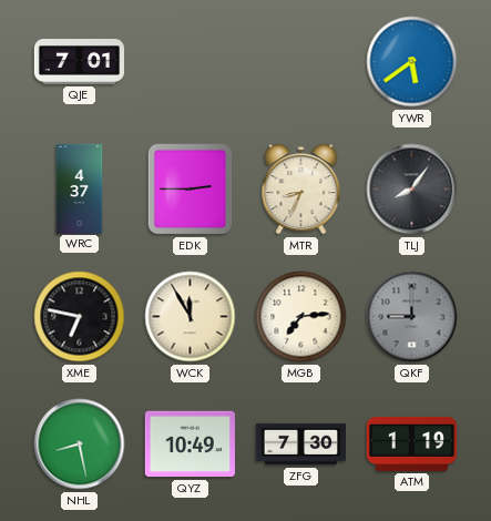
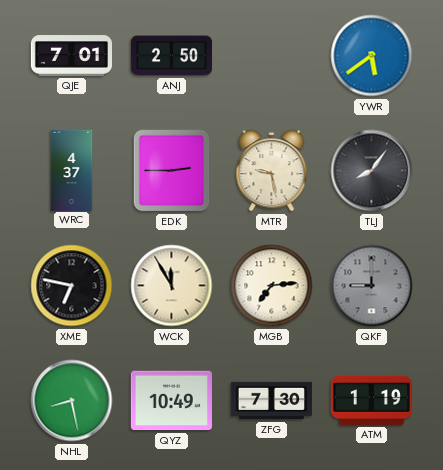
ANJ: none -> 2:50 (171, 56)
MTR: 8:34 -> 9:28 (272, 171)
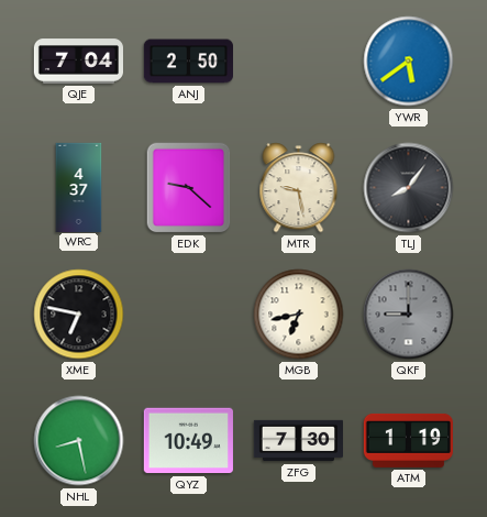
QJE: 7:01 -> 7:04 (78, 62)
EDK: 2:45 -> 9:22 (189, 188)
WCK: 11:55 -> none (172, 286)
MGB: 7:14 -> 6:43 (299, 315)
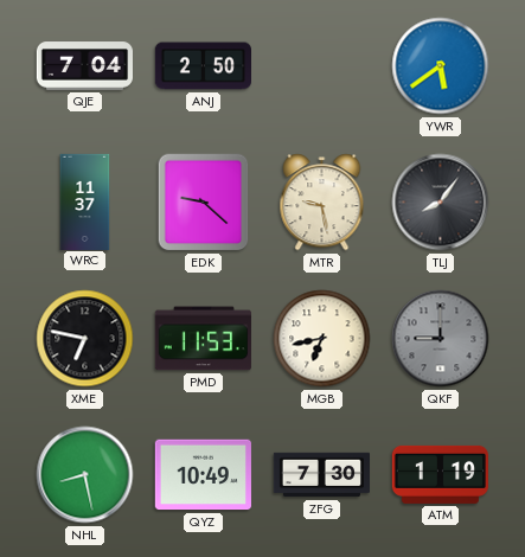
WRC: 4:37 -> 11:37 (85, 201)
PMD: none -> 11:53 (203, 339)
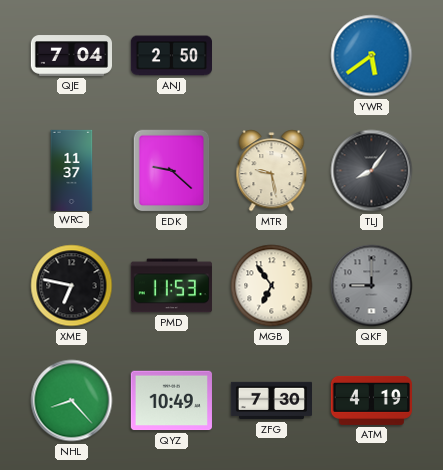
MGB: 6:43 -> 6:54 (272, 286)
NHL: 8:28 -> 8:23 (72, 401)
ATM: 1:19 -> 4:19 (371, 400)
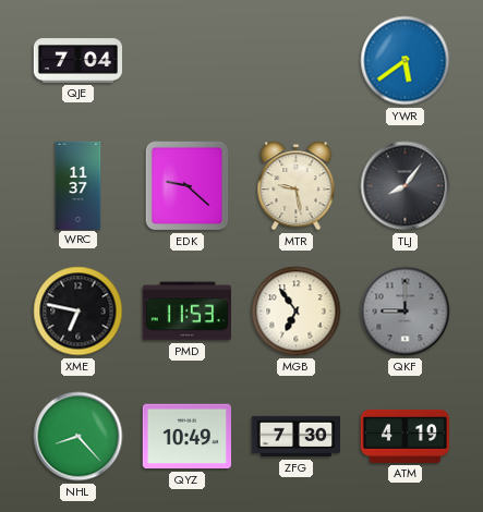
ANJ: 2:50 -> none (171, 56)
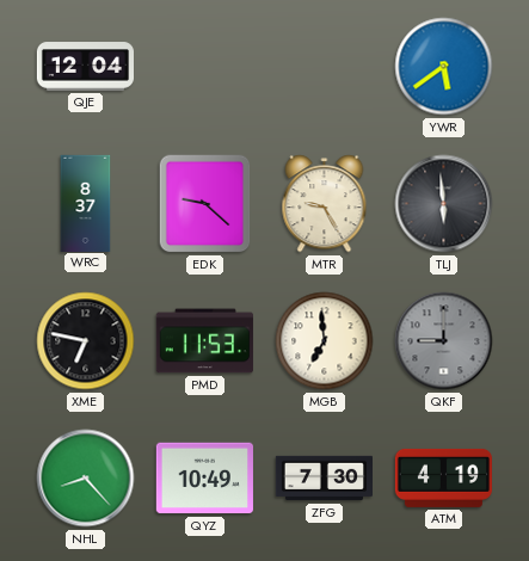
QJE: 7:04 -> 12:04 (85, 67)
WRC: 11:37 -> 8:37 (86, 203)
MTR: 9:28 -> 9:25 (325, 204)
TLJ: 8:06 -> 5:59 (444, 204)
MGB: 6:54 -> 6:59 (325, 341)
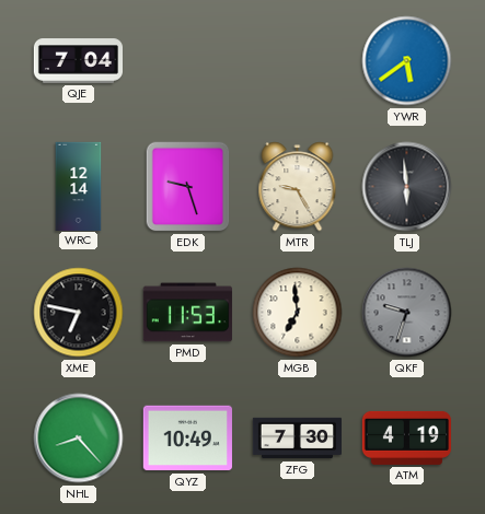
QJE: 12:04 -> 7:04 (78, 61)
WRC: 8:37 -> 12:14 (79, 186)
EDK: 9:22 -> 9:27 (188, 187)
QKF: 9:00 -> 9:33 (407, 313)
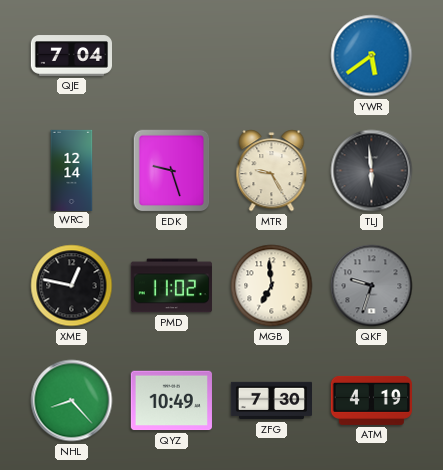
XME: 6:47 -> 12:47 (72, 286)
PMD: 11:53 -> 11:02 (171, 286)
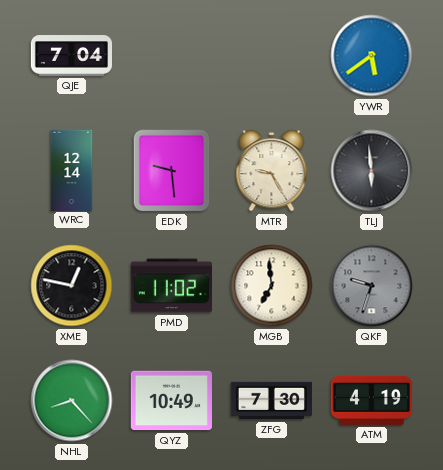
EDK: 9:27 -> 9:29 (172, 171)
